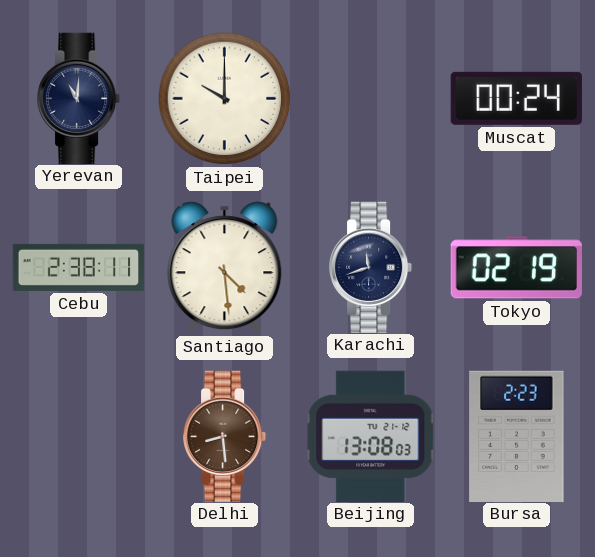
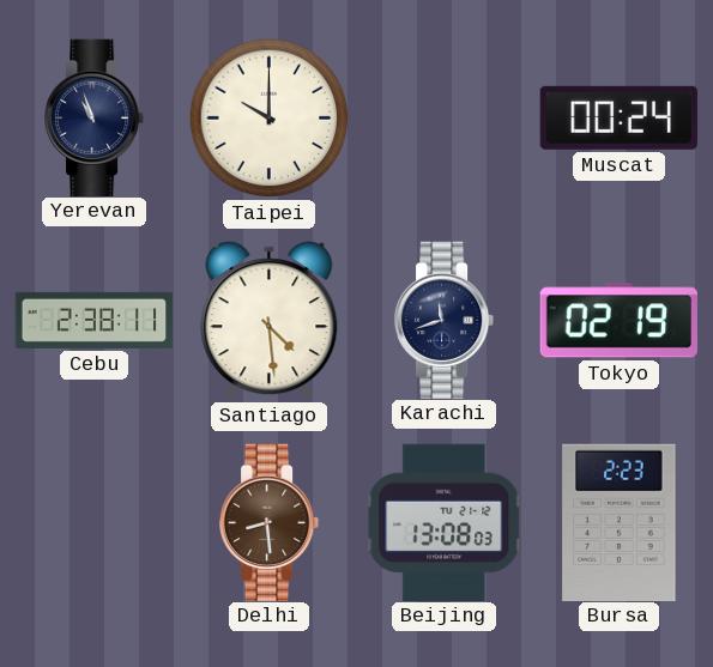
Yerevan: 11:01 -> 10:57 (96, 117)
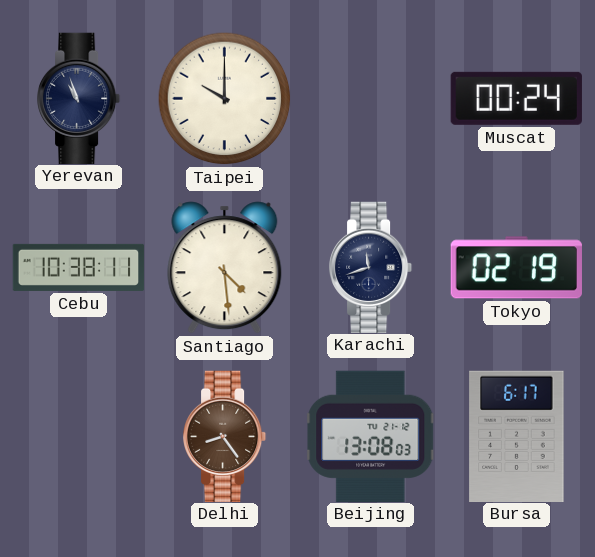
Cebu: 2:38 -> 10:38 (79, 267)
Delhi: 8:29 -> 8:24 (226, 436)
Bursa: 2:23 -> 6:17 (517, 436)
